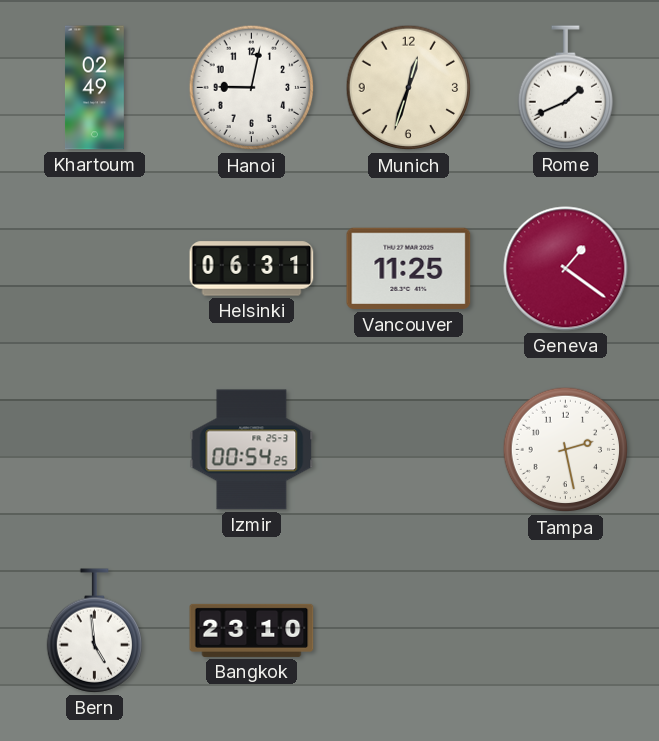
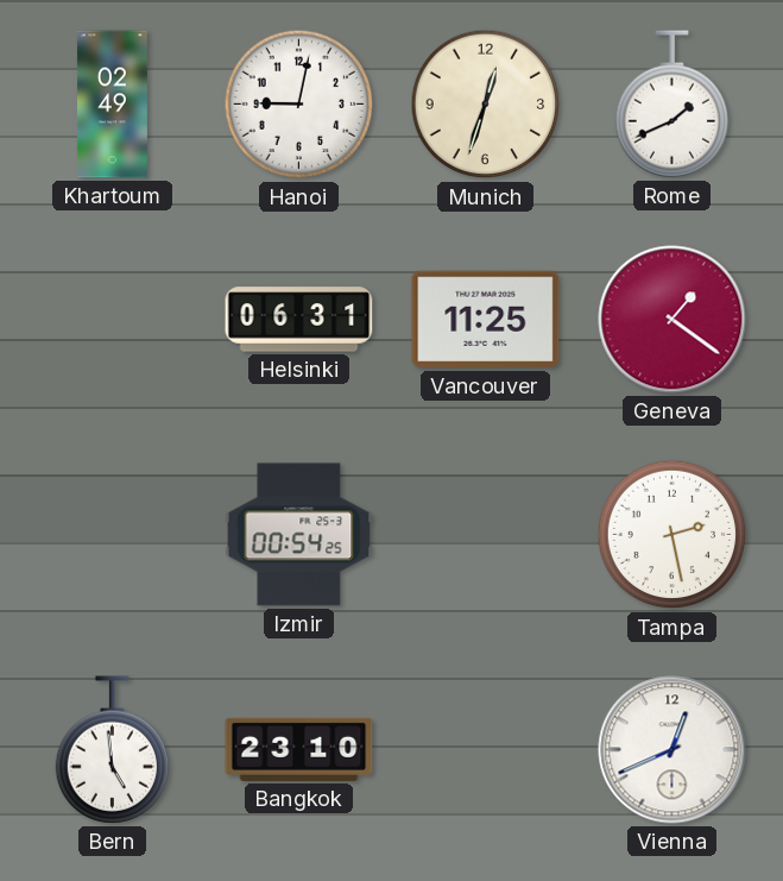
Vienna: none -> 12:41 (673, 750)
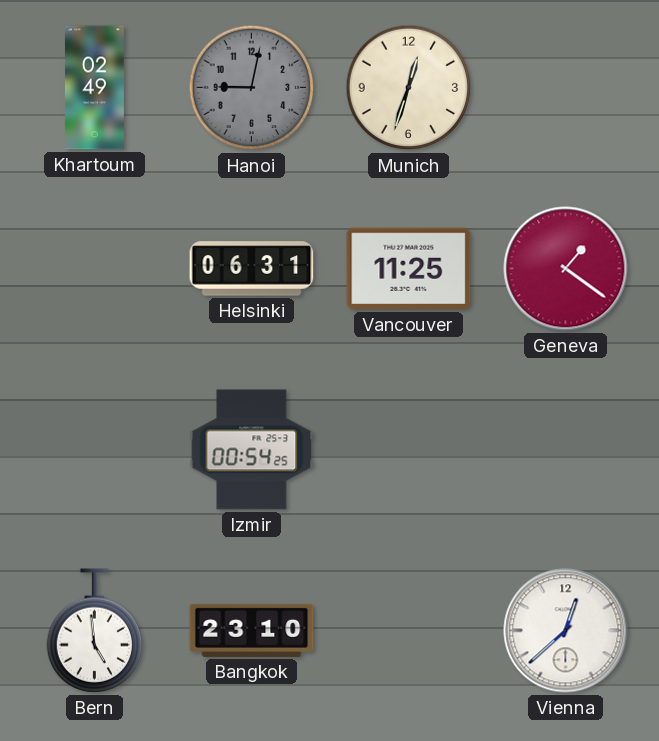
Hanoi dial: white -> grey (252, 88)
Rome: 1:41 -> none (671, 105)
Tampa: 2:28 -> none (673, 535)
Vienna: 12:41 -> 12:38 (566, 631)
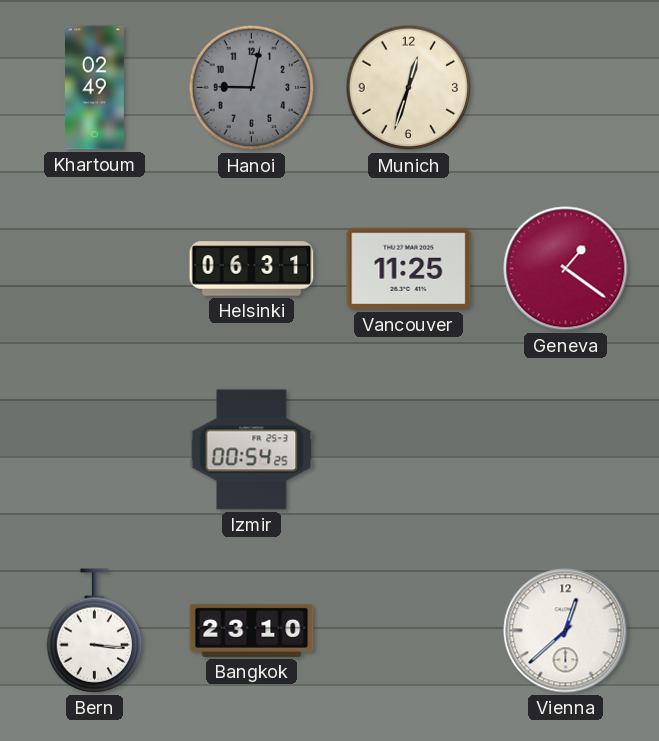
Bern: 4:59 -> 3:16 (94, 631)
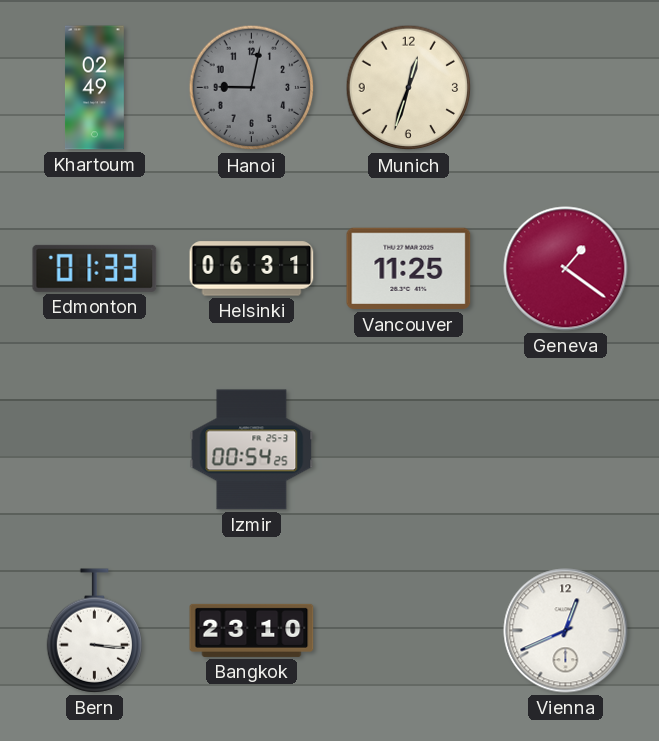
Edmonton: none -> 01:33 (95, 268)
Vienna: 12:38 -> 12:41 (566, 631)
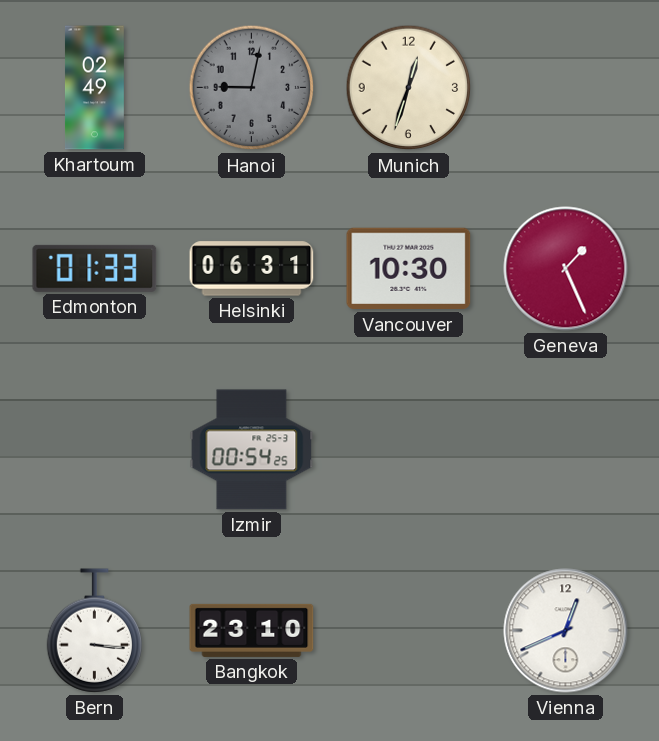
Vancouver: 11:25 -> 10:30 (409, 269)
Geneva: 1:21 -> 1:26 (566, 269)
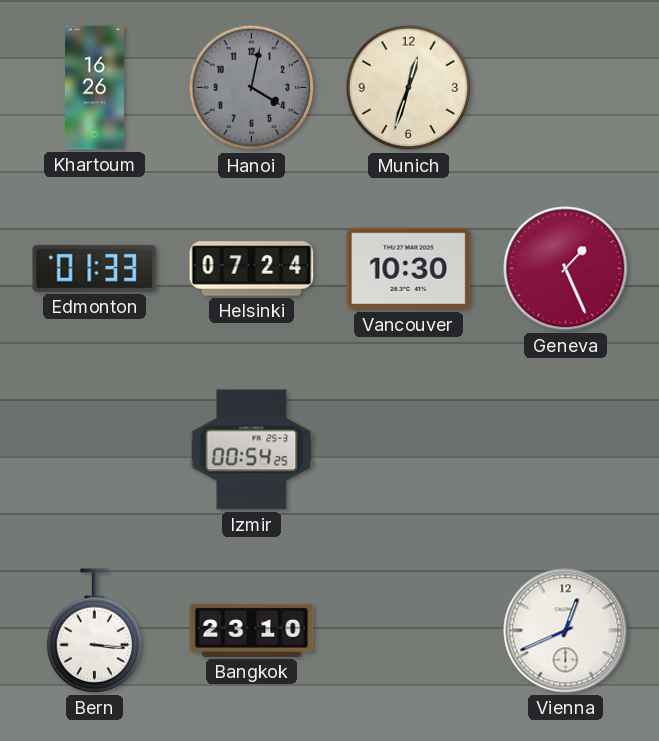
Khartoum: 02:49 -> 16:26 (94, 88)
Hanoi: 9:02 -> 4:02 (252, 88)
Helsinki: 06:31 -> 07:24 (252, 269)
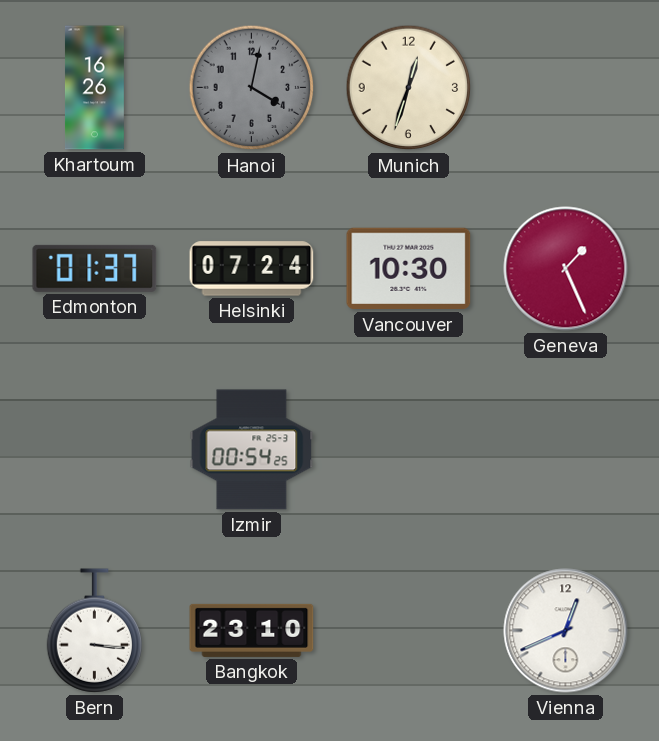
Edmonton: 01:33 -> 01:37 (95, 268)
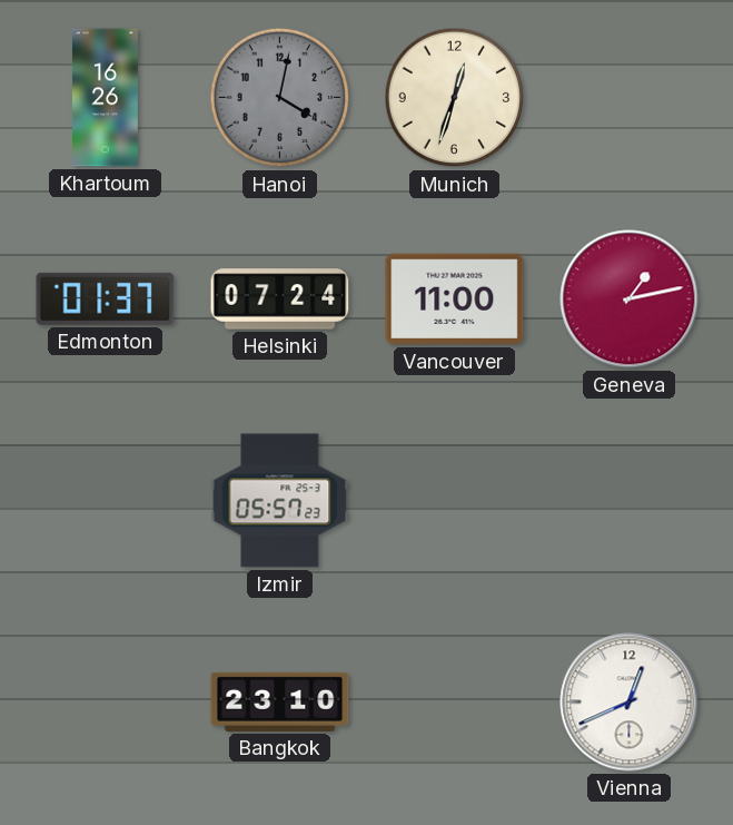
Vancouver: 10:30 -> 11:00 (455, 299)
Geneva: 1:26 -> 1:13 (630, 299)
Izmir: 00:54 -> 05:57 (280, 501)
Bern: 3:16 -> none (94, 631)
